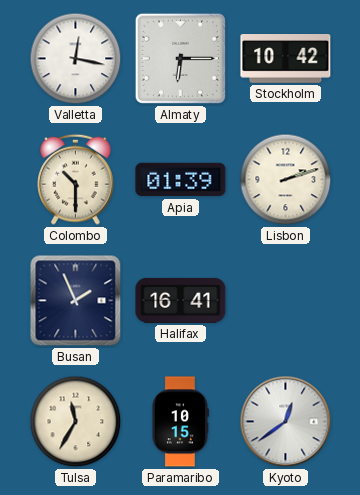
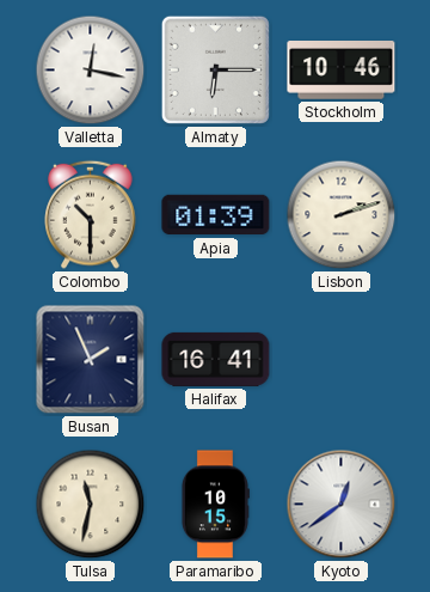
Stockholm: 10:42 -> 10:46 (342, 71)
Tulsa: 11:35 -> 11:32 (91, 505)
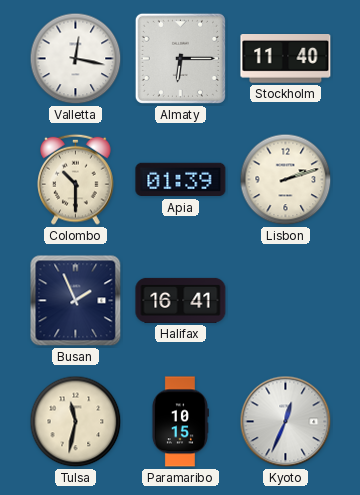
Stockholm: 10:46 -> 11:40 (286, 59)
Kyoto: 12:39 -> 12:34 (286, 422)
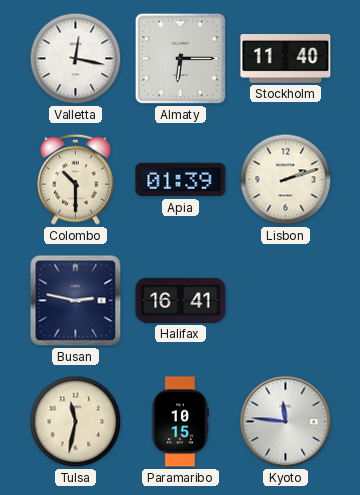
Busan: 1:56 -> 2:47 (76, 301)
Kyoto: 12:34 -> 11:46 (286, 422)
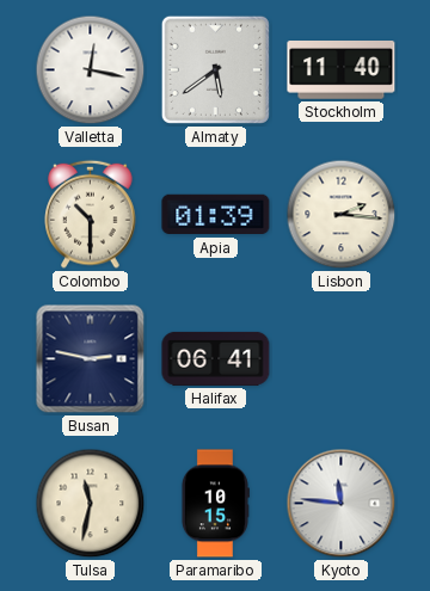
Almaty: 6:15 -> 5:39 (215, 69)
Lisbon: 2:12 -> 2:16 (342, 215)
Halifax: 16:41 -> 06:41 (216, 358)
